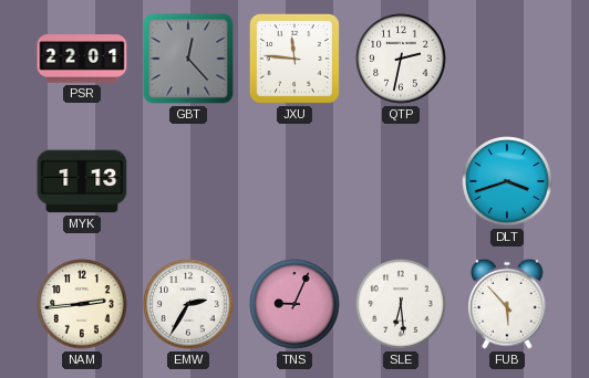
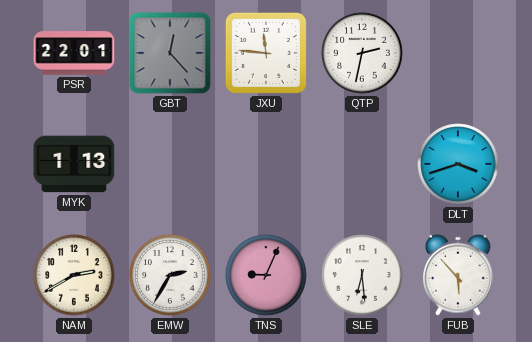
NAM: 2:44 -> 2:40 (74, 275)
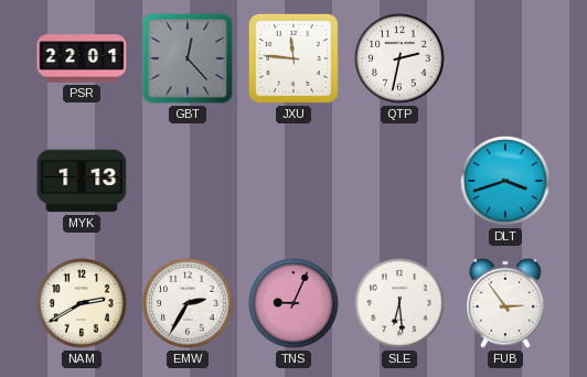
FUB: 5:53 -> 2:54 (505, 303)
